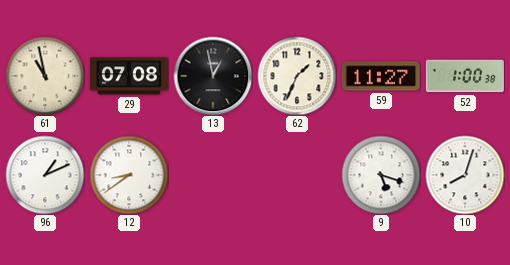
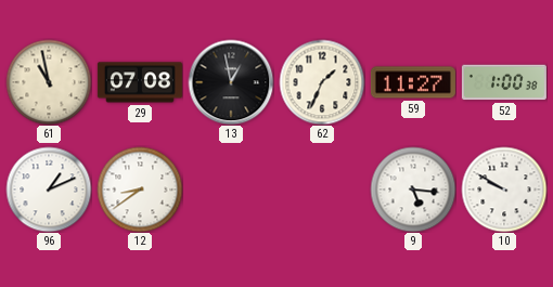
9: 5:18 -> 5:16 (413, 190)
10: 8:03 -> 9:50 (504, 190)
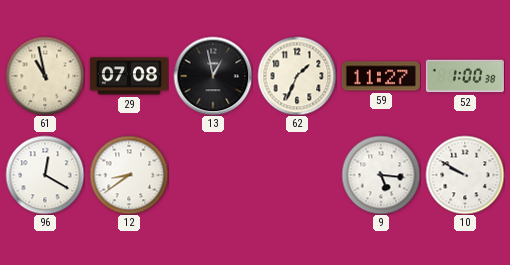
96: 1:11 -> 12:20 (45, 175)
